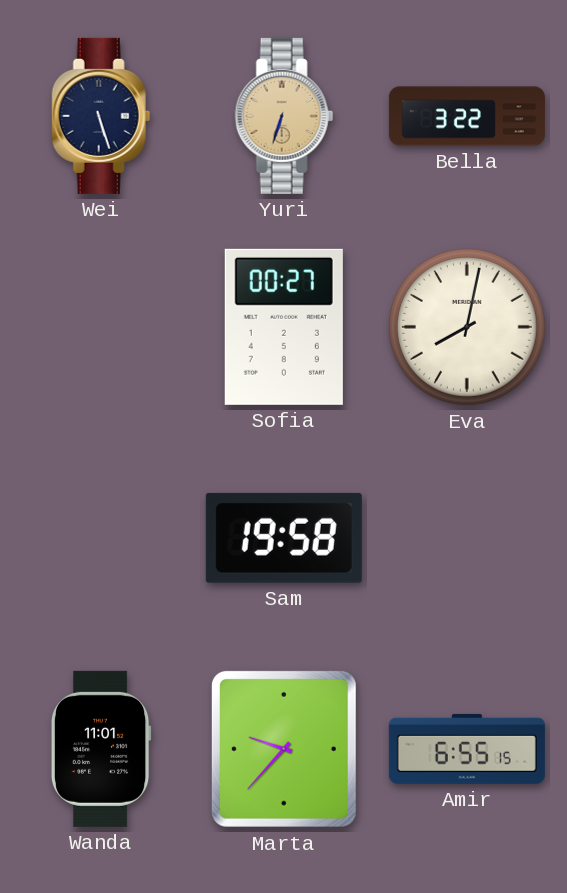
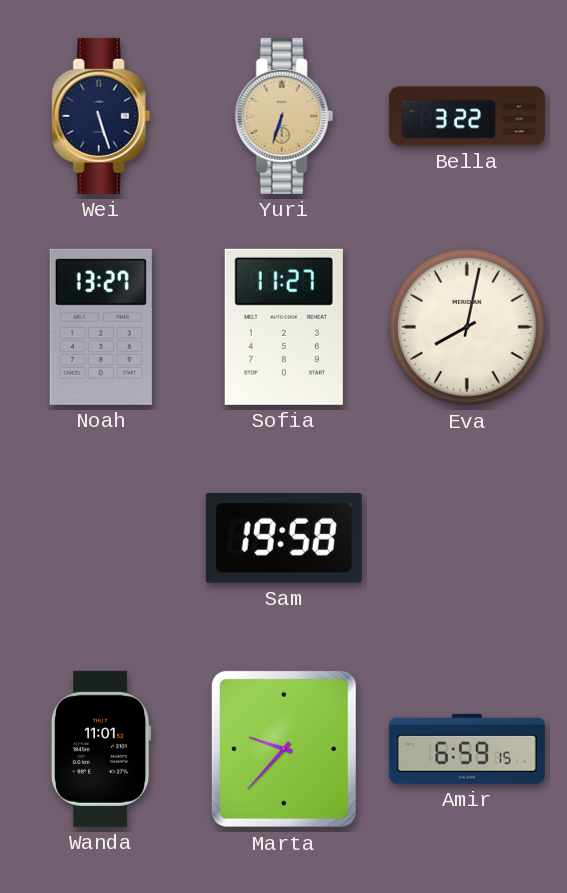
Noah: none -> 13:27 (101, 327)
Sofia: 00:27 -> 11:27 (284, 327)
Amir: 6:55 -> 6:59 (467, 749)
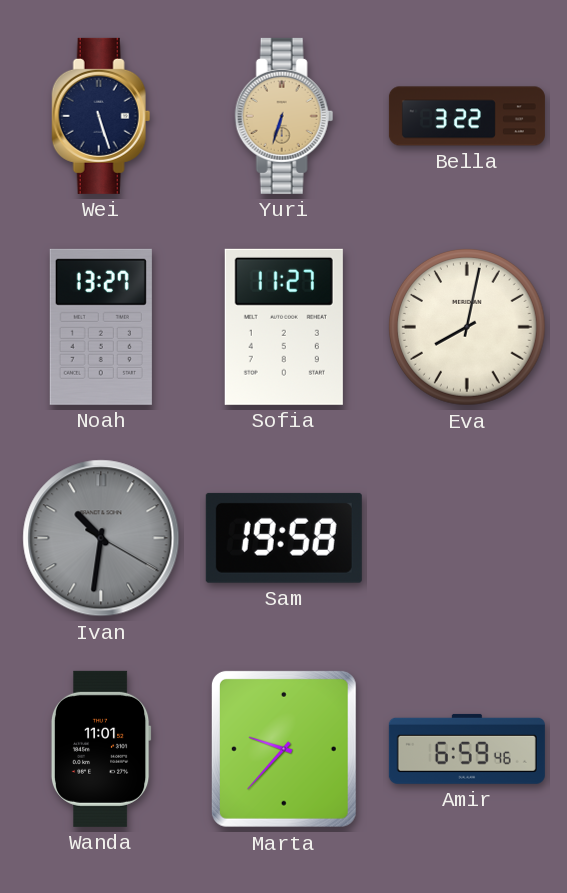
Ivan: none -> 10:31 (101, 538)
Amir: 6:59:15 -> 6:59:46 (467, 749)
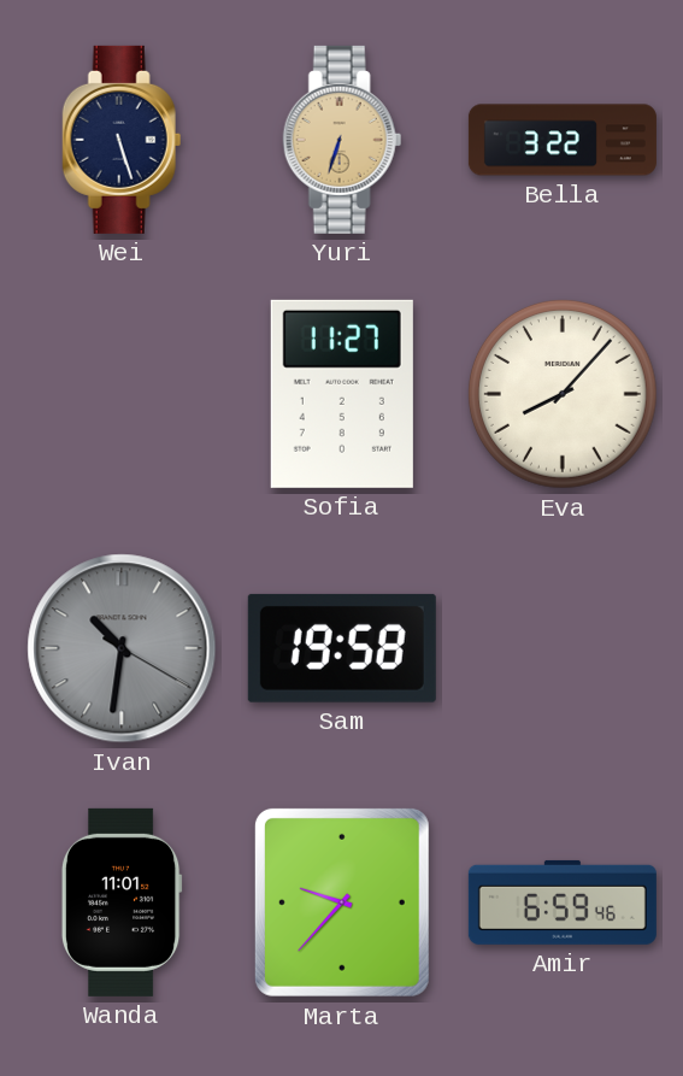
Noah: 13:27 -> none (101, 327)
Eva: 8:02 -> 8:07 (563, 395)
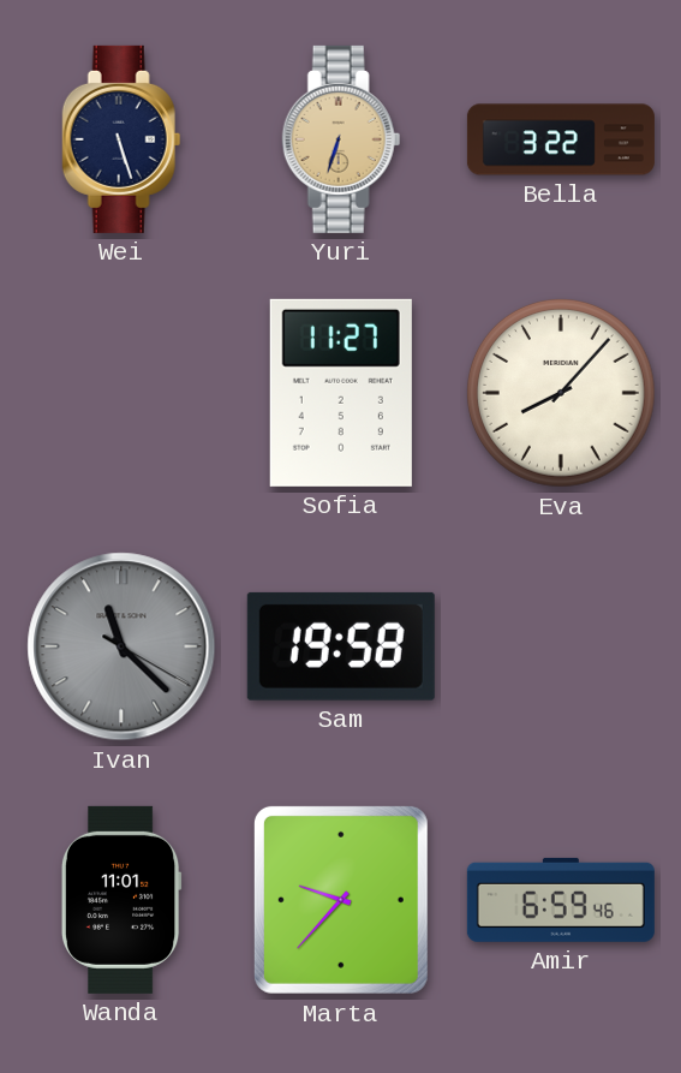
Ivan: 10:31 -> 11:22 (121, 646)
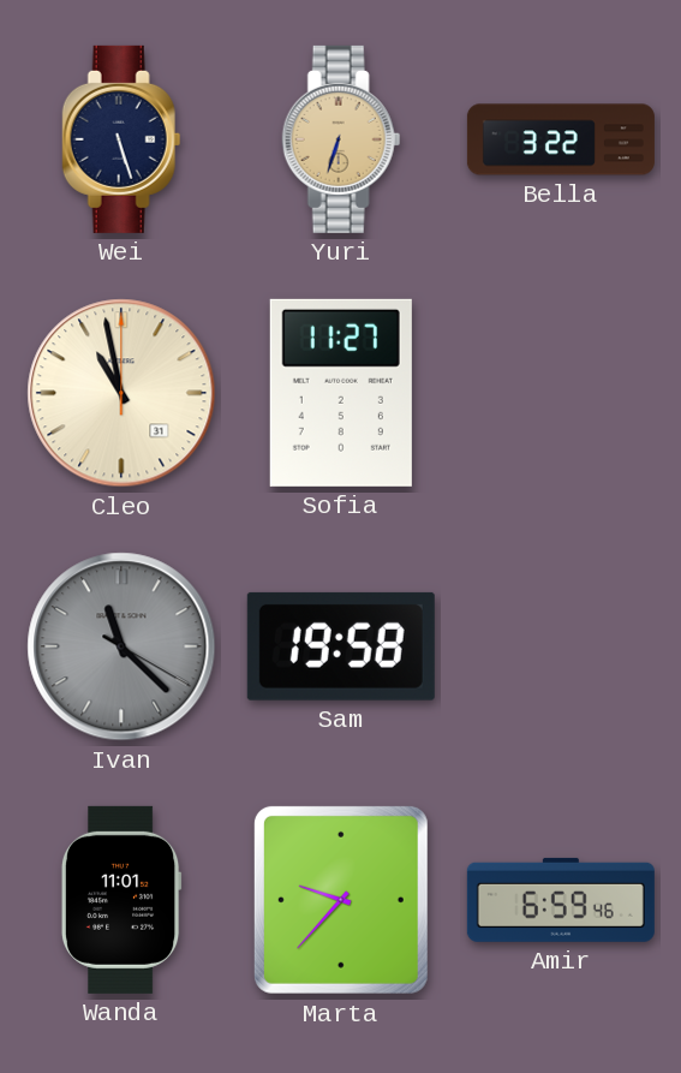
Cleo: none -> 10:58 (121, 393)
Eva: 8:07 -> none (561, 394)
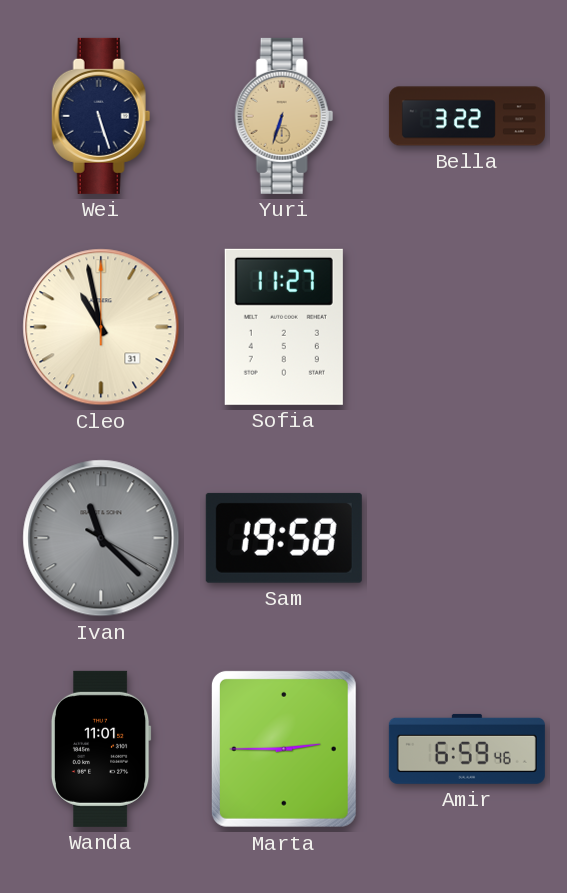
Marta: 9:37 -> 2:45 (284, 749)
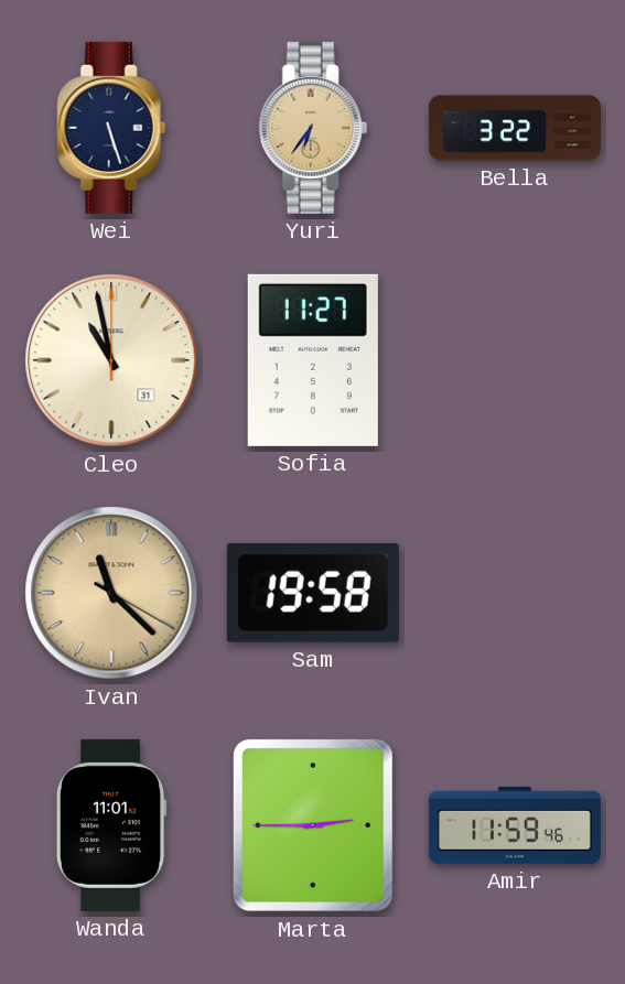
Yuri: 6:33 -> 6:36 (313, 128)
Ivan dial: grey -> champagne (111, 593)
Amir: 6:59 -> 11:59 (515, 825)
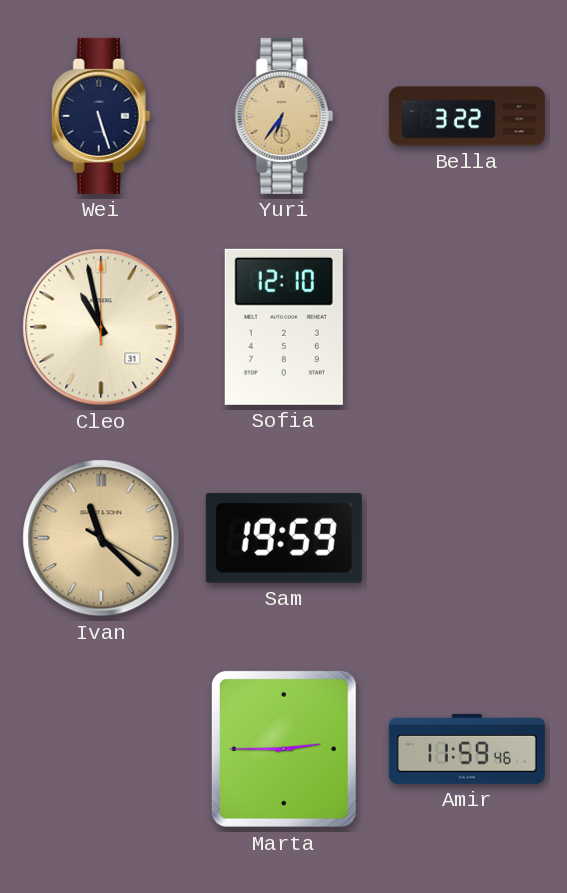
Sofia: 11:27 -> 12:10 (284, 327)
Sam: 19:58 -> 19:59 (284, 538)
Wanda: 11:01 -> none (111, 825)
